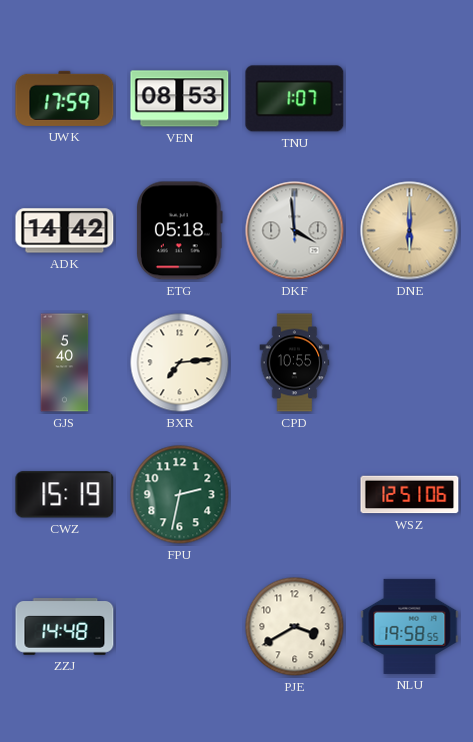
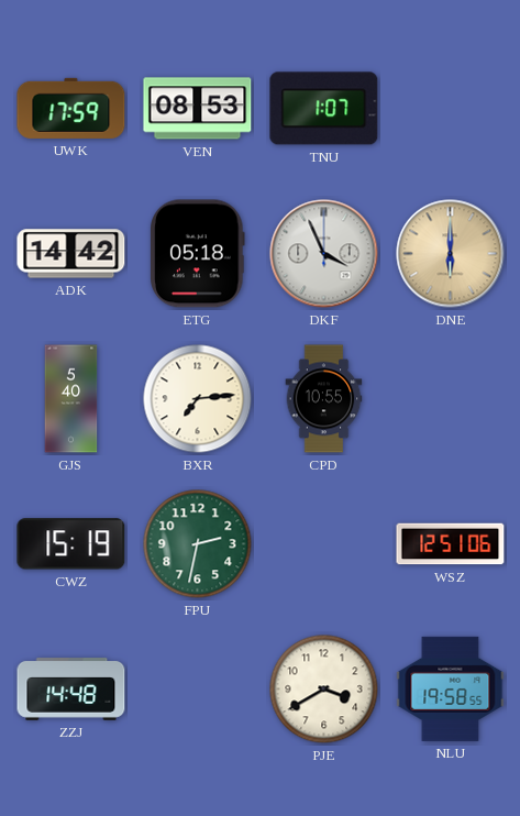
DKF: 3:59 -> 3:56 (324, 254)
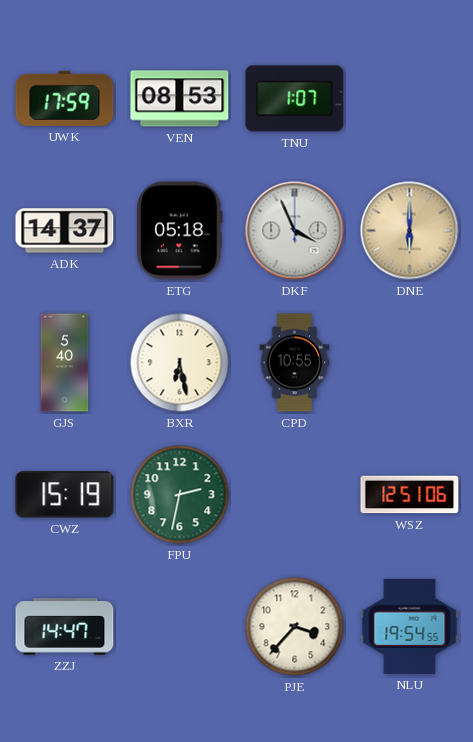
ADK: 14:42 -> 14:37 (65, 231)
BXR: 7:14 -> 6:28 (180, 363)
ZZJ: 14:48 -> 14:47 (65, 627)
PJE: 3:40 -> 3:37 (295, 627)
NLU: 19:58 -> 19:54 (410, 626)
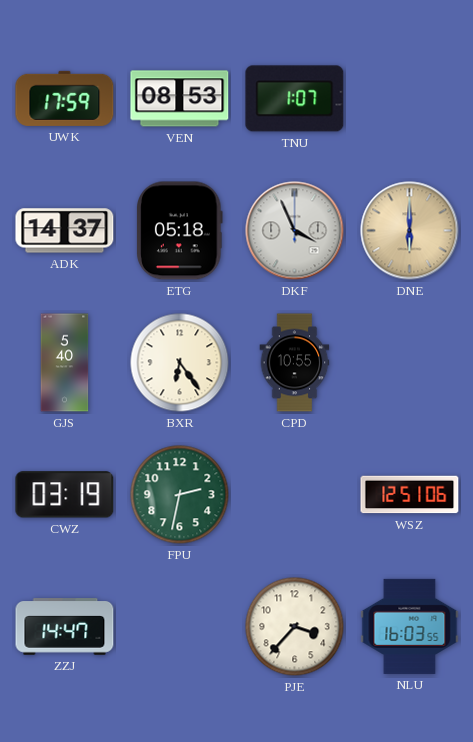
BXR: 6:28 -> 6:24 (180, 363)
CWZ: 15:19 -> 03:19 (65, 495)
NLU: 19:54 -> 16:03 (410, 626)
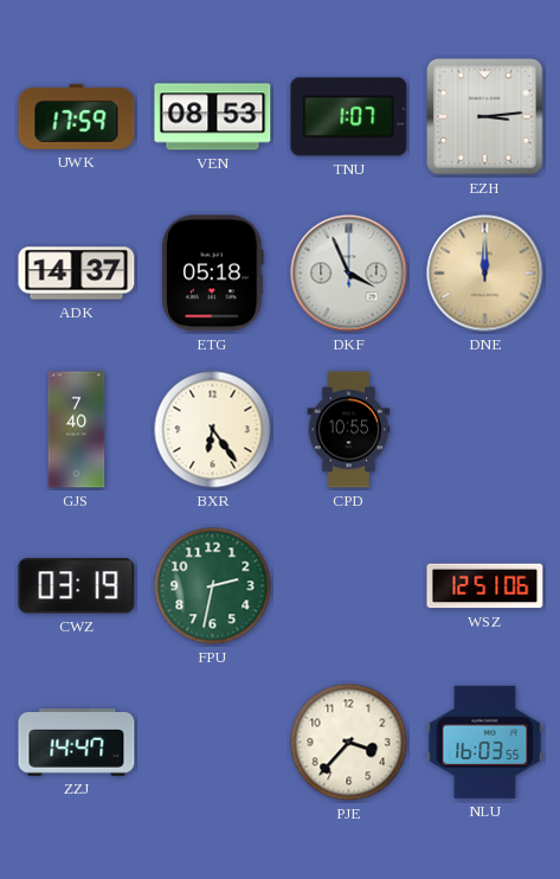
EZH: none -> 3:14 (485, 117)
DNE: 6:00 -> 12:00 (485, 274)
GJS: 5:40 -> 7:40 (77, 430)
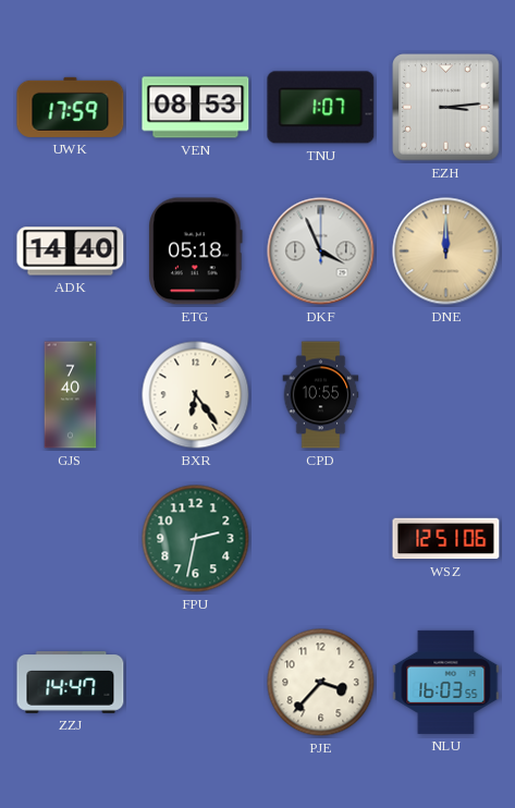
ADK: 14:37 -> 14:40 (71, 252)
CWZ: 03:19 -> none (77, 586)
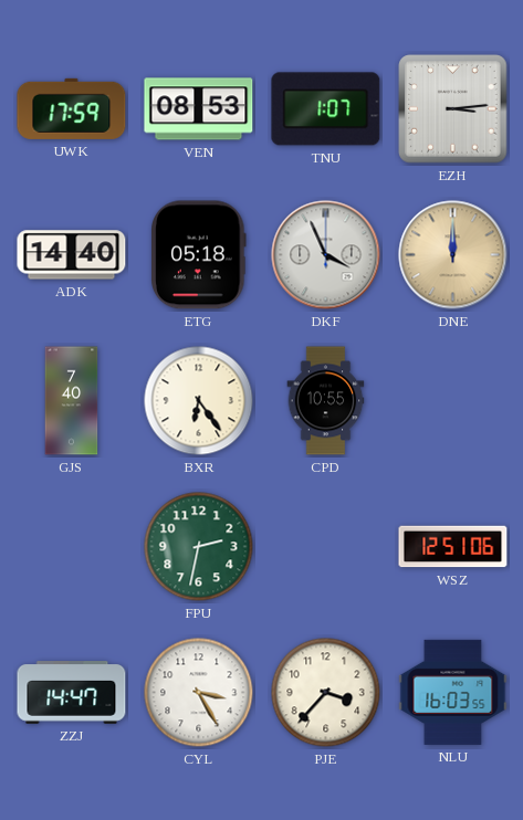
CYL: none -> 3:25 (199, 693)
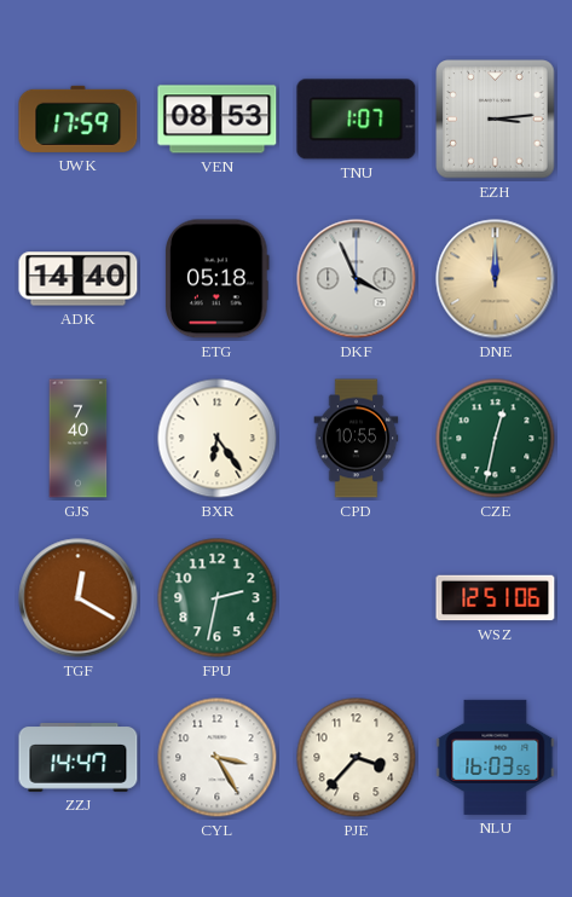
CZE: none -> 12:32 (496, 439)
TGF: none -> 12:20 (79, 598)
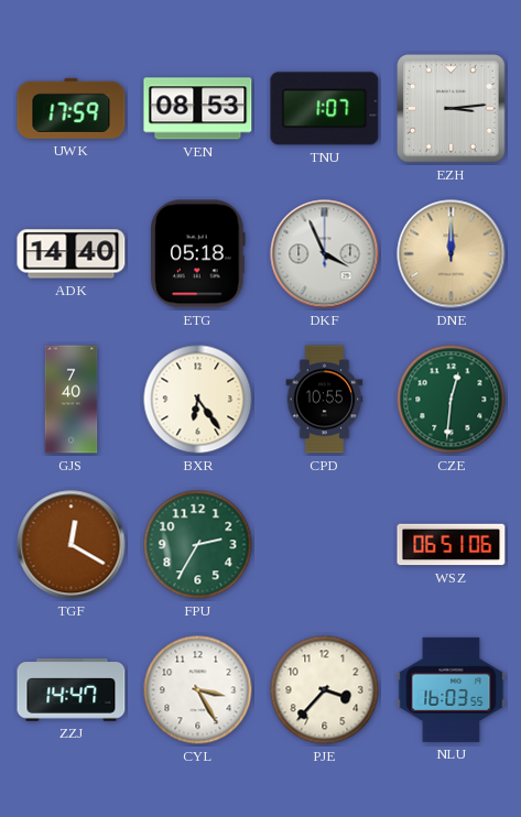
CZE: 12:32 -> 12:31 (452, 400)
FPU: 2:32 -> 2:35 (198, 545)
WSZ: 12:51 -> 06:51 (452, 545)
